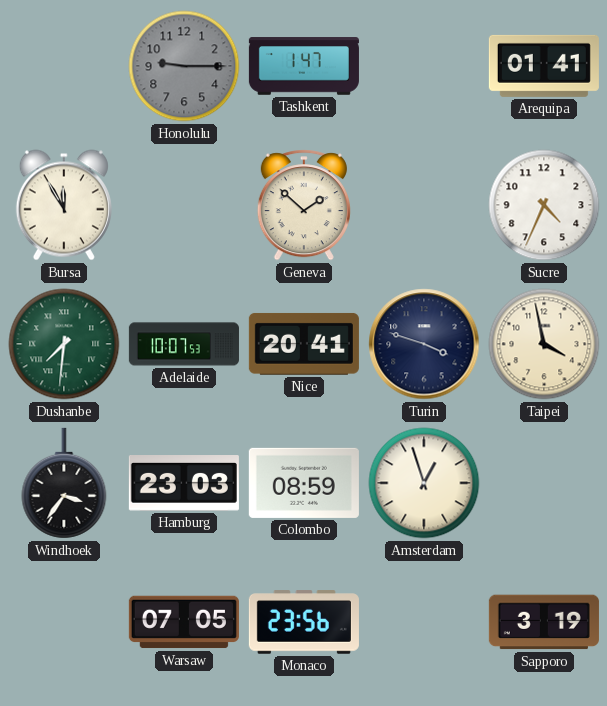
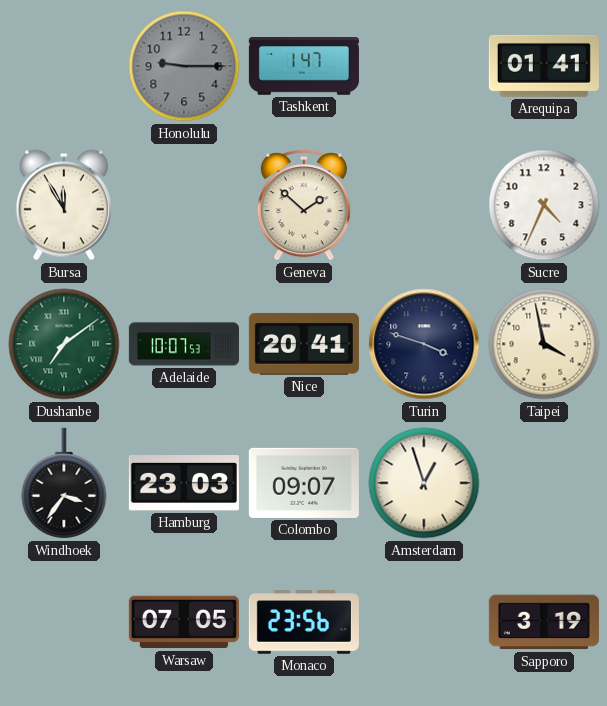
Dushanbe: 7:31 -> 7:09 (64, 344)
Colombo: 08:59 -> 09:07 (304, 483)
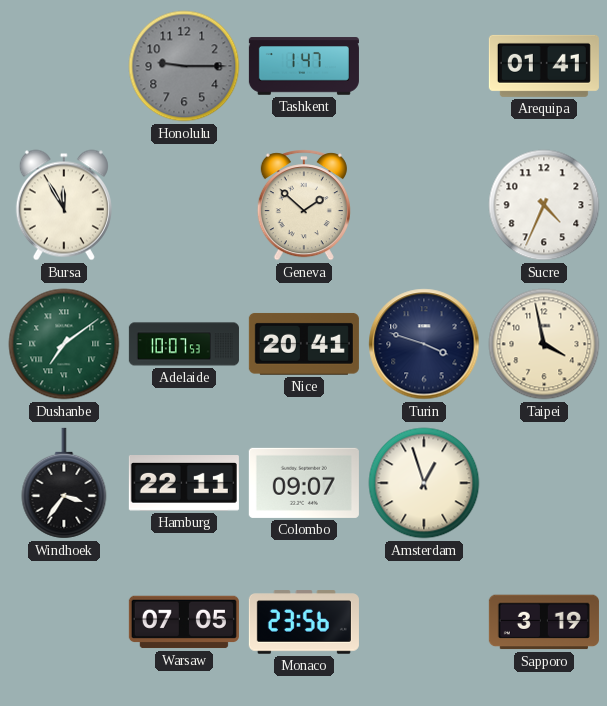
Hamburg: 23:03 -> 22:11 (184, 483)
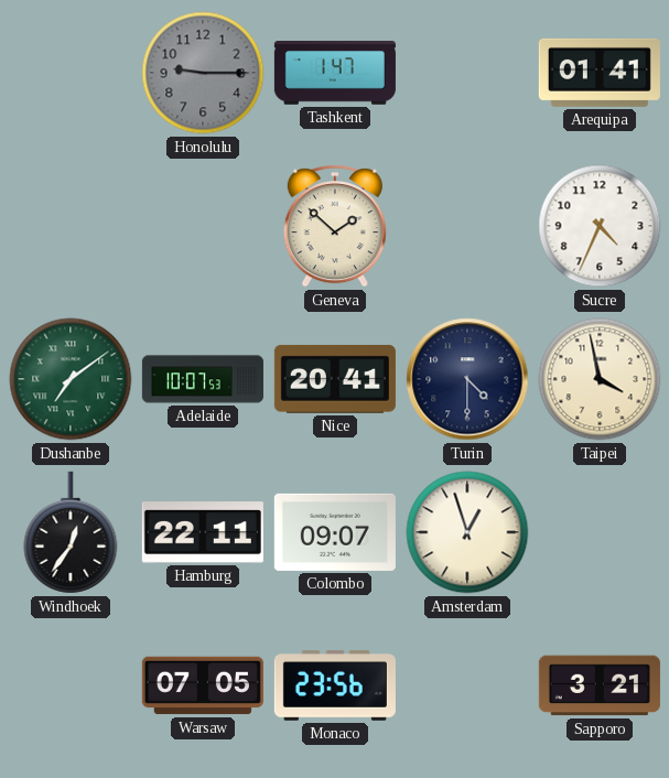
Bursa: 11:55 -> none (64, 205)
Turin: 3:48 -> 4:30 (467, 379)
Windhoek: 3:36 -> 12:36 (71, 532)
Sapporo: 3:19 -> 3:21 (600, 685)
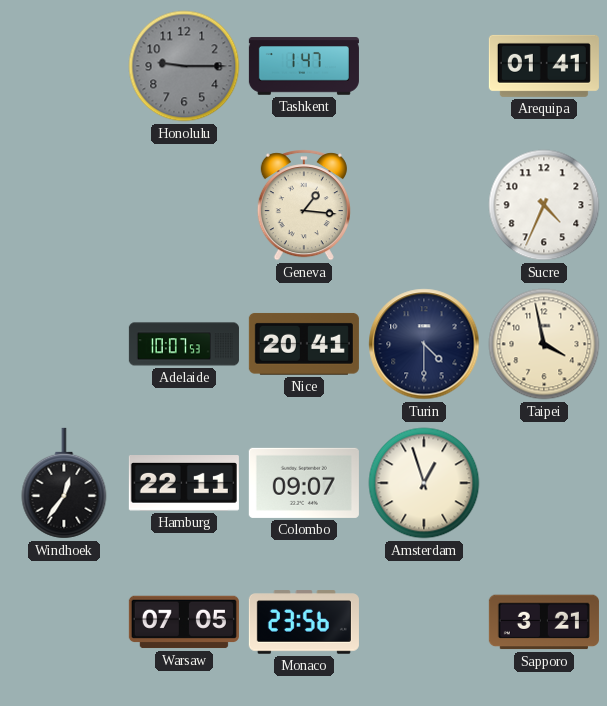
Geneva: 1:52 -> 1:16 (304, 205)
Dushanbe: 7:09 -> none (71, 379)
